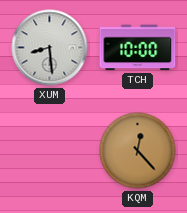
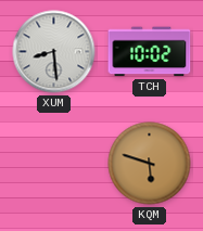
TCH: 10:00 -> 10:02 (150, 52)
KQM: 12:23 -> 5:48 (150, 164)
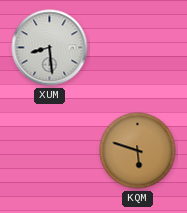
TCH: 10:02 -> none (150, 52)
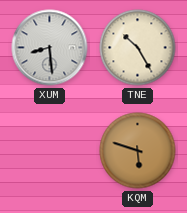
TNE: none -> 10:25 (138, 48)
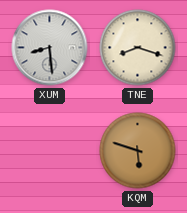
TNE: 10:25 -> 8:18 (138, 48)
